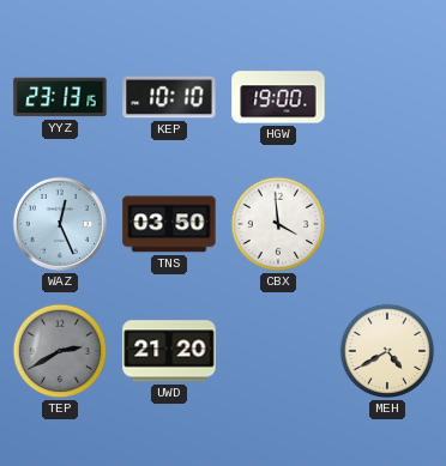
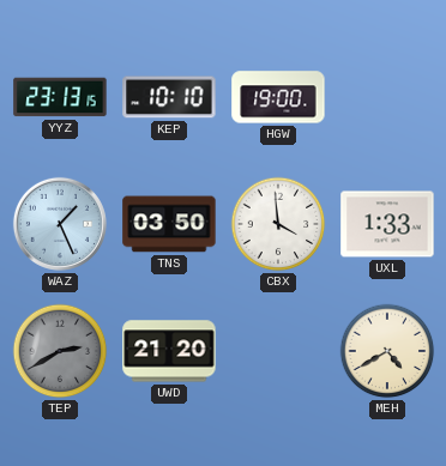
WAZ: 12:26 -> 1:26 (60, 224)
UXL: none -> 1:33 (387, 224)
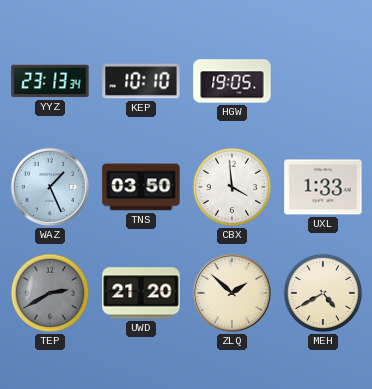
YYZ: 23:13:15 -> 23:13:34 (50, 81)
HGW: 19:00 -> 19:05 (232, 81)
ZLQ: none -> 1:52 (232, 293)
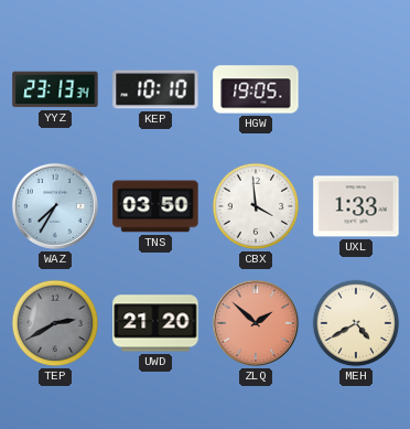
WAZ: 1:26 -> 7:35 (55, 206)
ZLQ dial: cream -> salmon (256, 323)
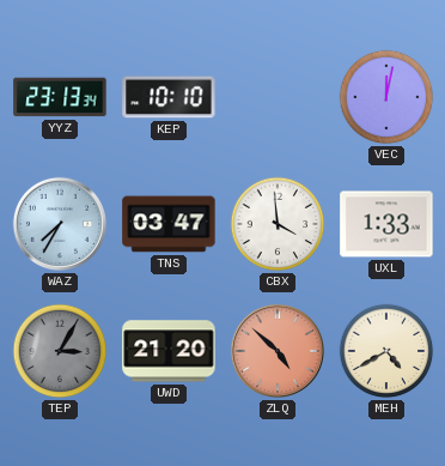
HGW: 19:05 -> none (256, 89)
VEC: none -> 12:02 (386, 97)
TNS: 03:50 -> 03:47 (169, 224)
TEP: 2:40 -> 3:05 (60, 351)
ZLQ: 1:52 -> 4:52 (278, 351)
